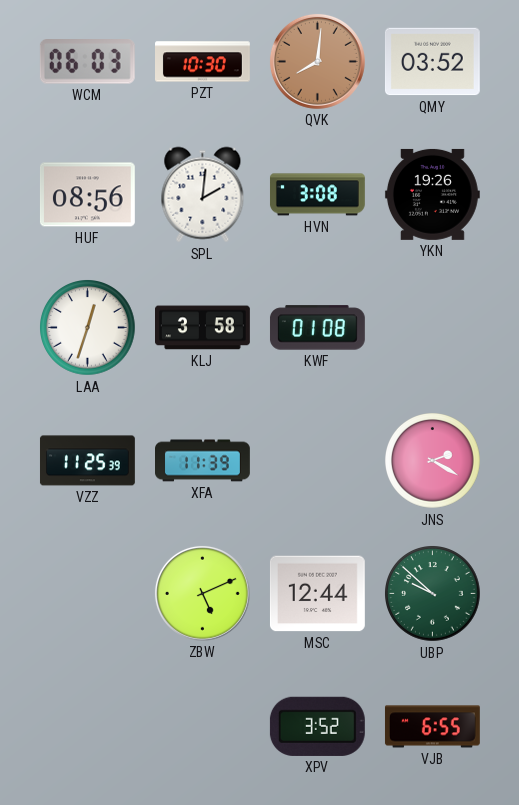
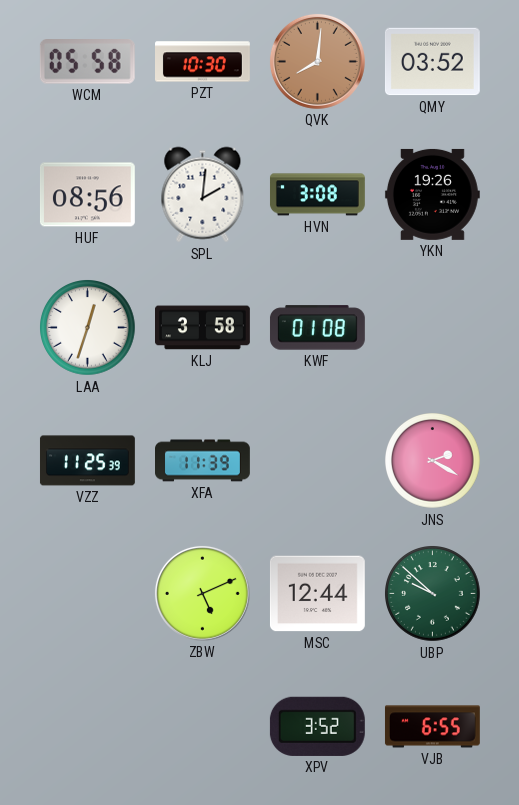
WCM: 06:03 -> 05:58 (87, 62)
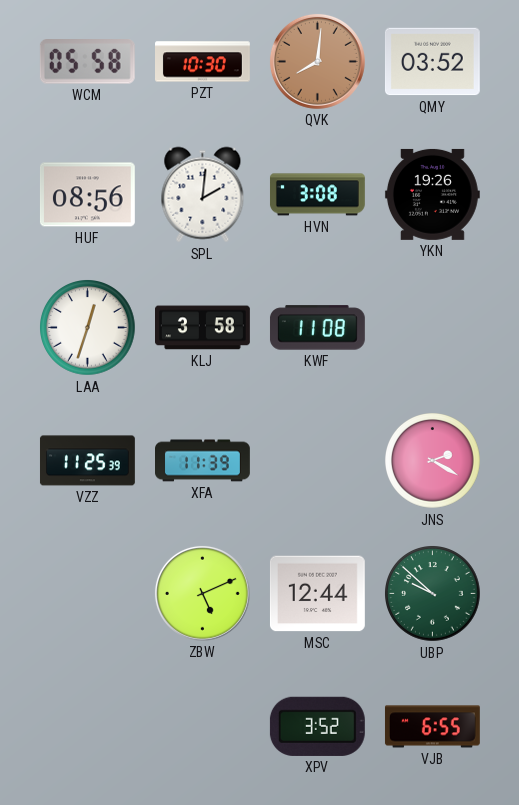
KWF: 01:08 -> 11:08 (317, 328)
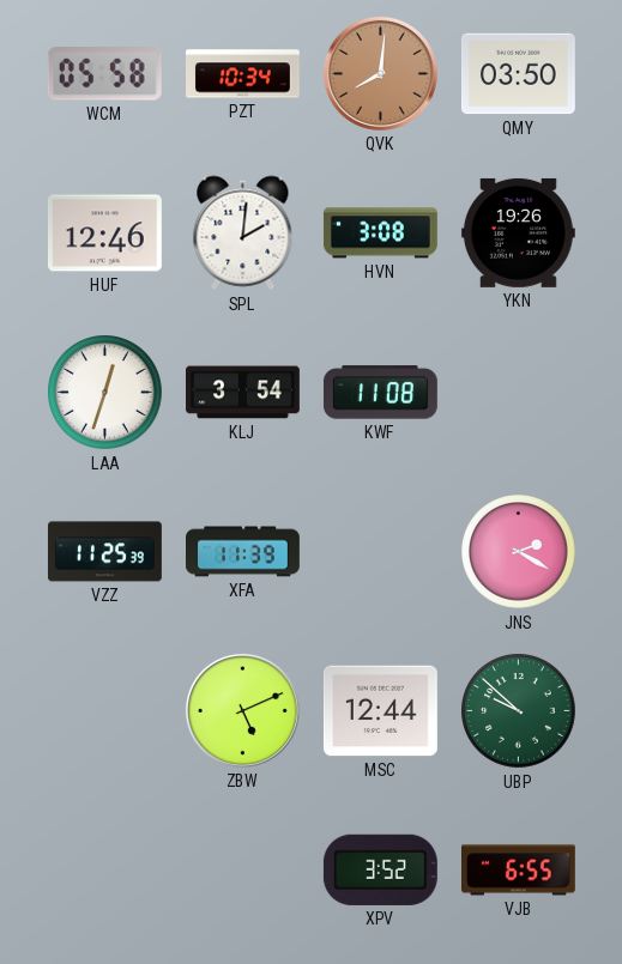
PZT: 10:30 -> 10:34 (243, 74)
QMY: 03:52 -> 03:50 (518, 74)
HUF: 08:56 -> 12:46 (104, 234)
KLJ: 3:58 -> 3:54 (243, 393)
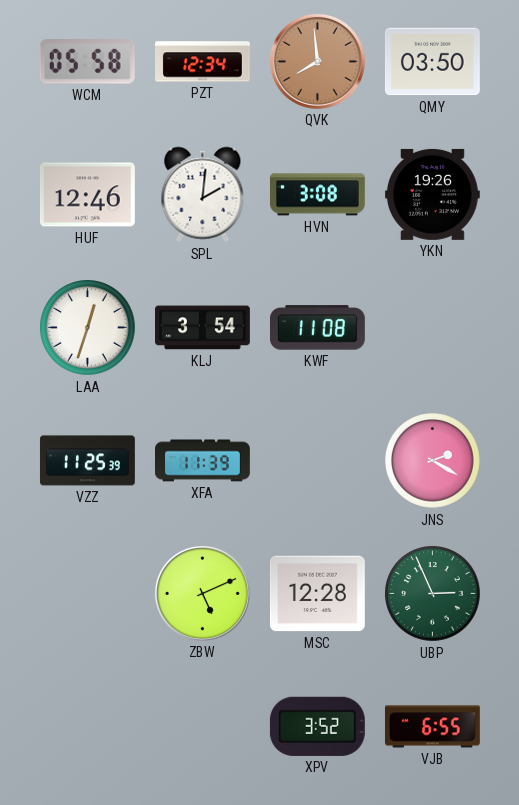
PZT: 10:34 -> 12:34 (203, 62)
QVK: 8:01 -> 7:59 (317, 61)
MSC: 12:44 -> 12:28 (317, 594)
UBP: 9:52 -> 2:56 (433, 594)
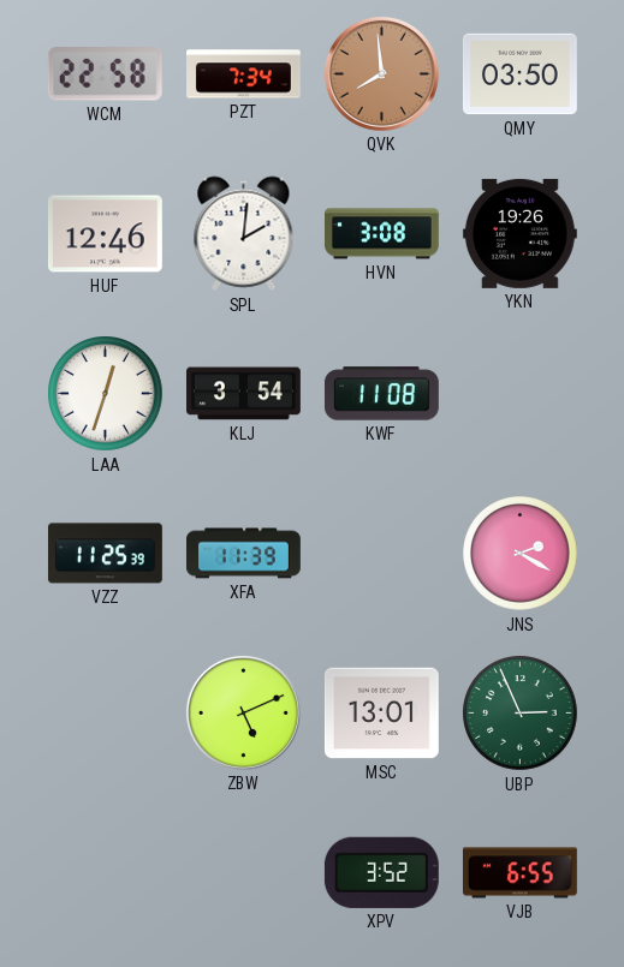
WCM: 05:58 -> 22:58 (105, 74)
PZT: 12:34 -> 7:34 (244, 74)
MSC: 12:28 -> 13:01 (381, 714)
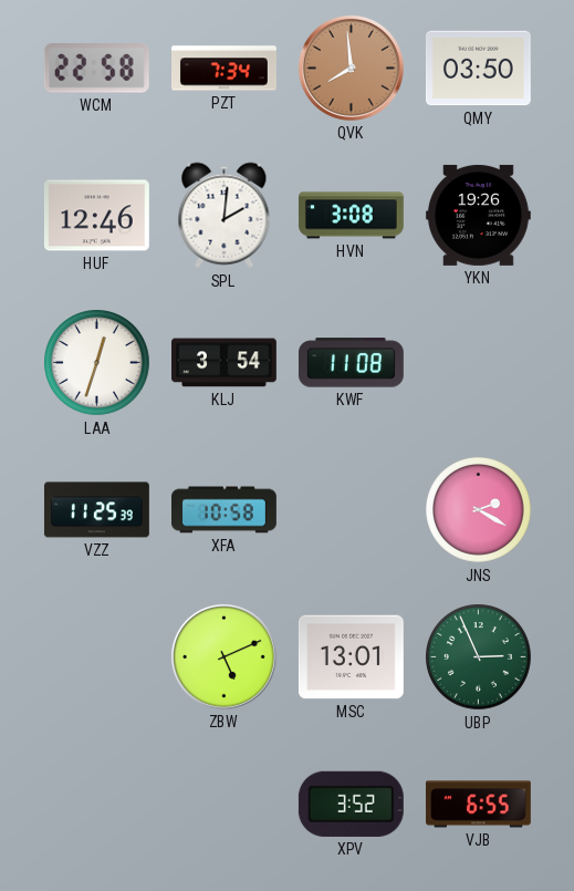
XFA: 11:39 -> 10:58 (225, 510)
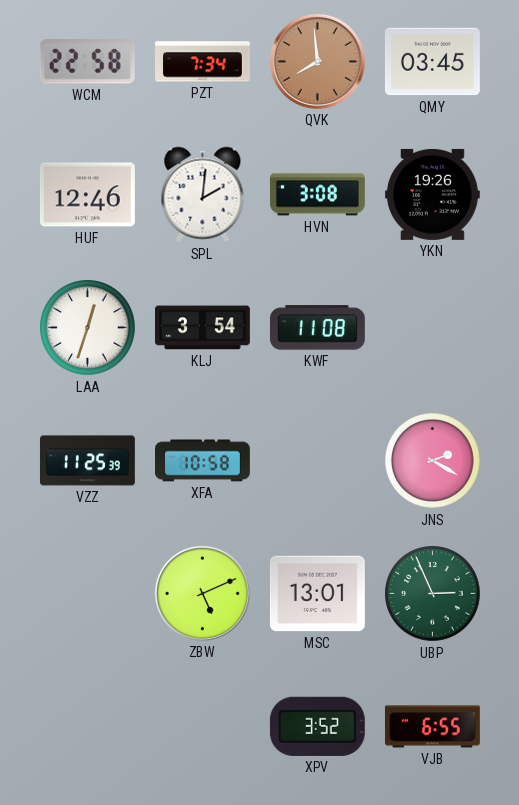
QMY: 03:50 -> 03:45 (432, 62)
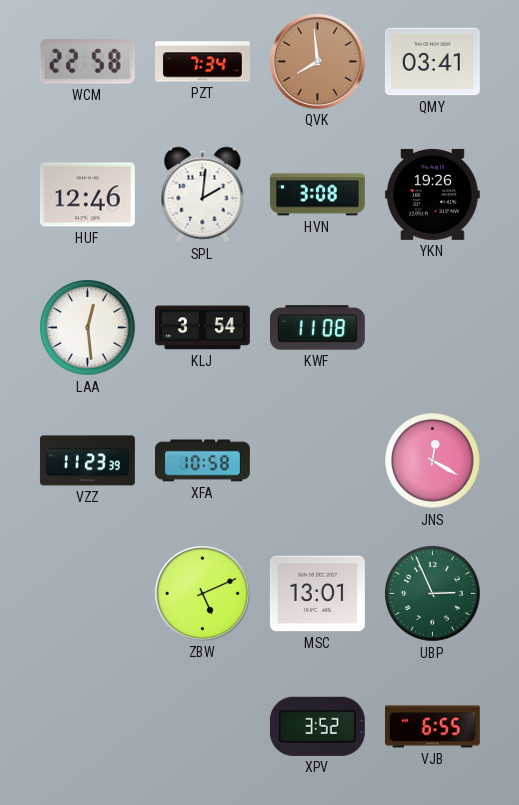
QMY: 03:45 -> 03:41 (432, 62)
LAA: 12:33 -> 12:29 (88, 328)
VZZ: 11:25 -> 11:23 (87, 461)
JNS: 2:20 -> 12:20 (433, 461)
